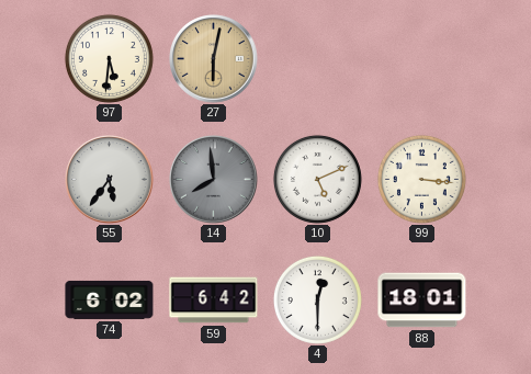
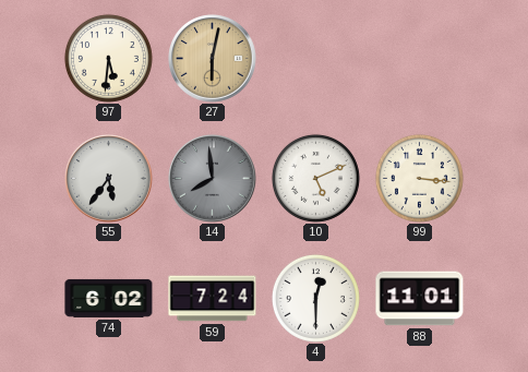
59: 6:42 -> 7:24 (213, 299)
88: 18:01 -> 11:01 (420, 299)
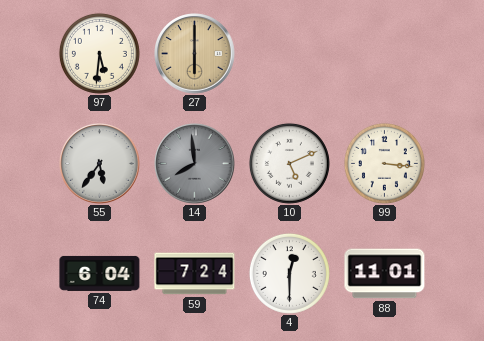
27: 6:02 -> 6:00 (195, 54)
74: 6:02 -> 6:04 (100, 273)
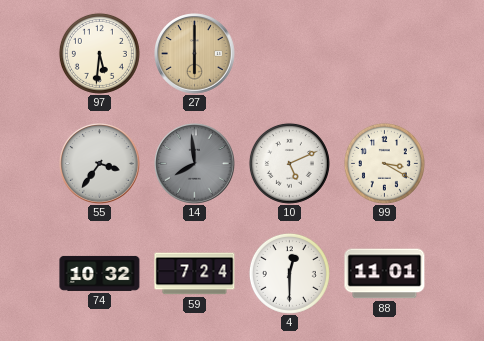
55: 5:36 -> 3:36 (100, 164)
99: 3:16 -> 3:20 (384, 163)
74: 6:04 -> 10:32 (100, 273)
